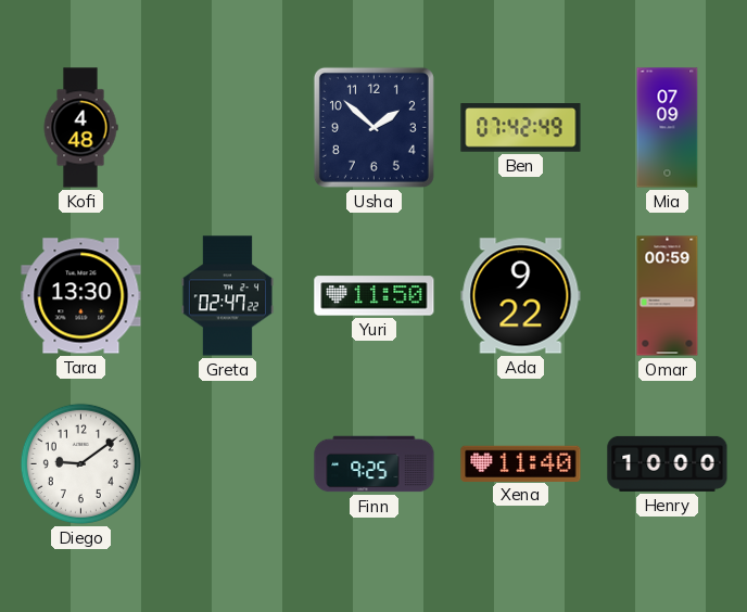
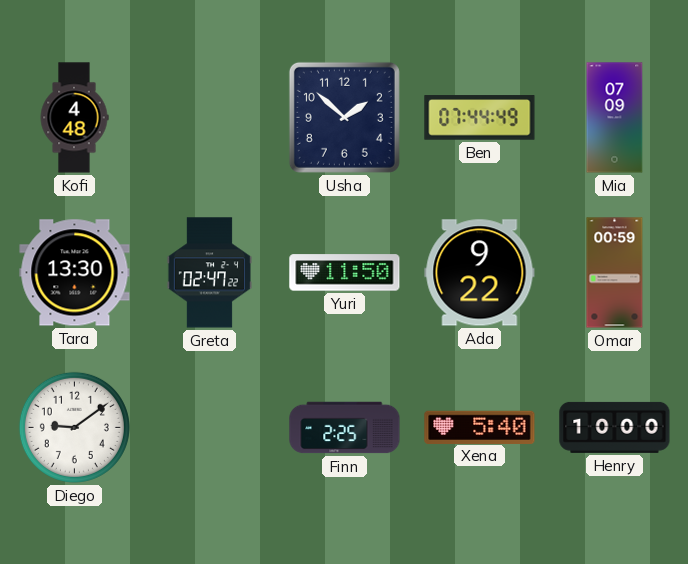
Ben: 07:42 -> 07:44 (480, 118)
Finn: 9:25 -> 2:25 (345, 428)
Xena: 11:40 -> 5:40 (480, 427)
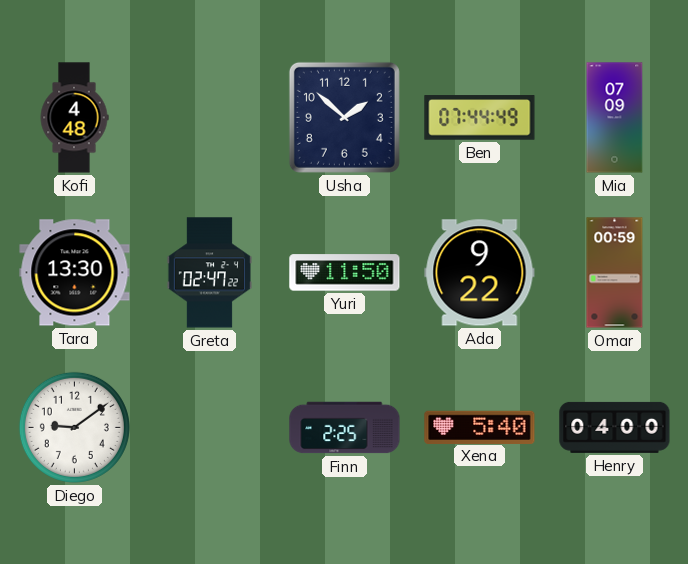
Henry: 10:00 -> 04:00 (615, 427)
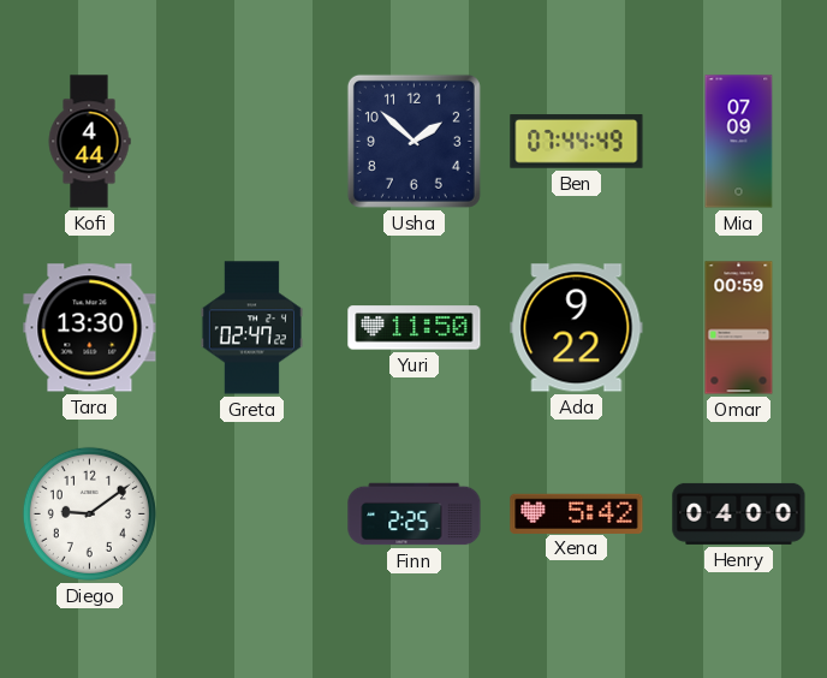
Kofi: 4:48 -> 4:44 (89, 142)
Xena: 5:40 -> 5:42 (577, 513)
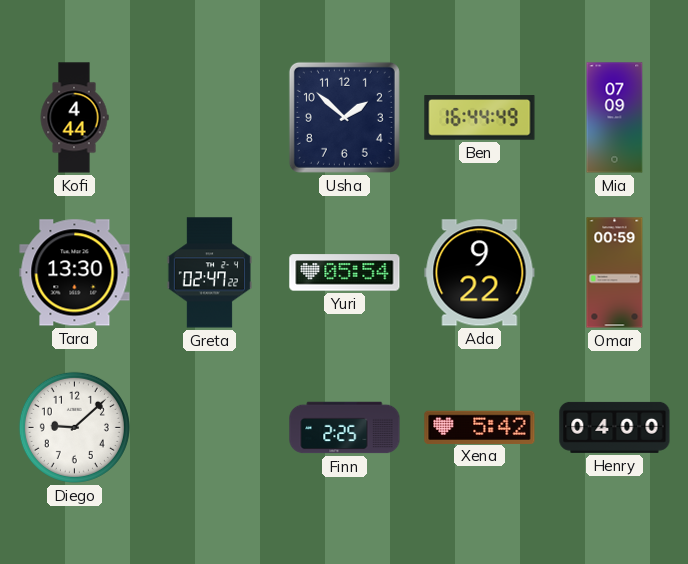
Ben: 07:44 -> 16:44 (480, 118)
Yuri: 11:50 -> 05:54 (345, 273)
Diego: 9:09 -> 9:08 (74, 427)
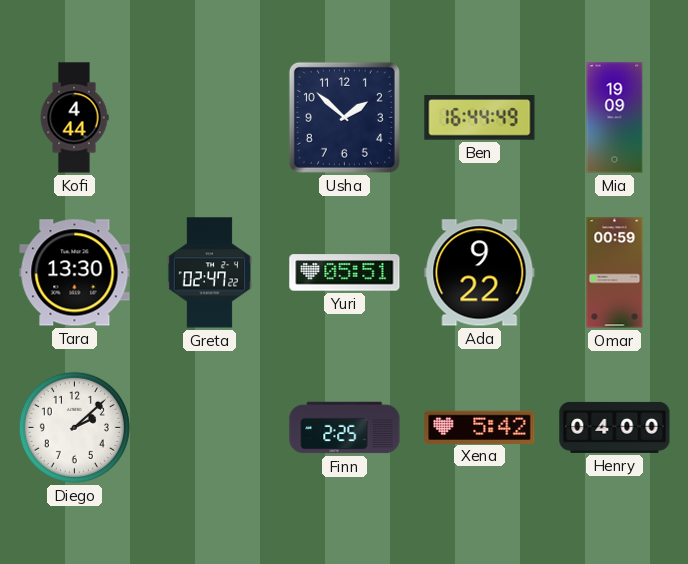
Mia: 07:09 -> 19:09 (615, 118)
Yuri: 05:54 -> 05:51 (345, 273)
Diego: 9:08 -> 2:08 (74, 427)
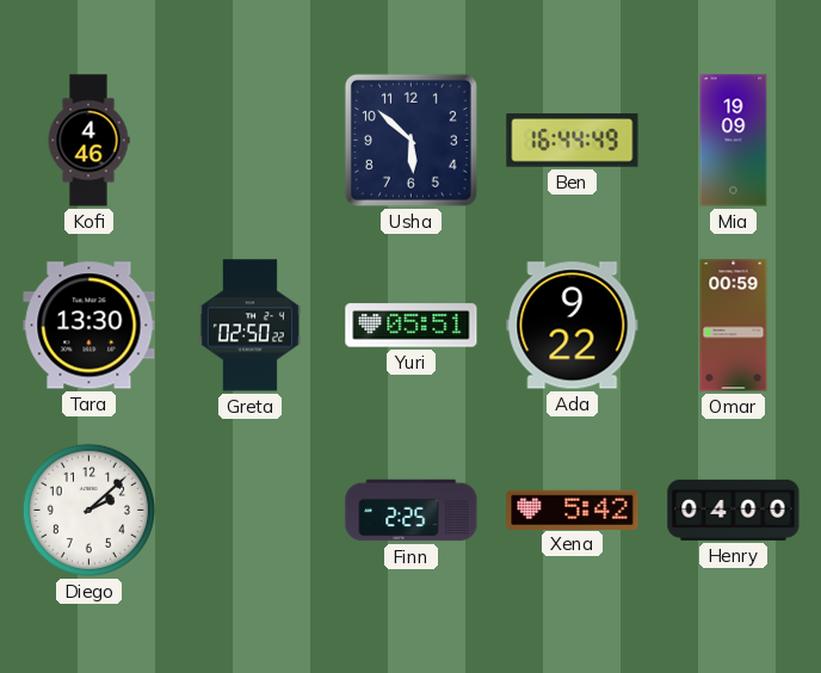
Kofi: 4:44 -> 4:46 (88, 141)
Usha: 1:52 -> 5:52 (410, 140)
Greta: 02:47 -> 02:50 (249, 326)
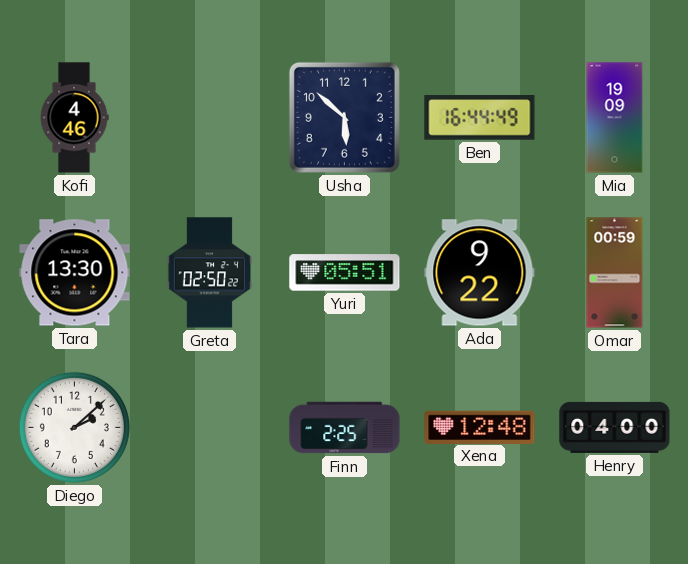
Xena: 5:42 -> 12:48 (480, 427)
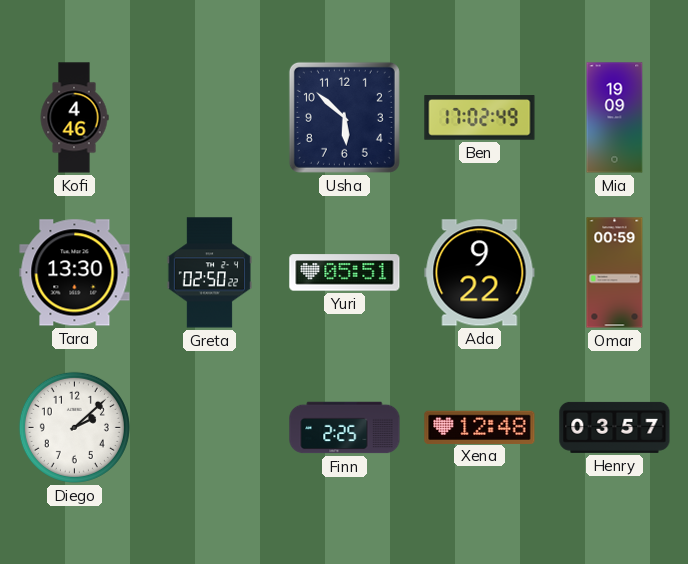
Ben: 16:44 -> 17:02 (480, 118)
Henry: 04:00 -> 03:57 (615, 427)
